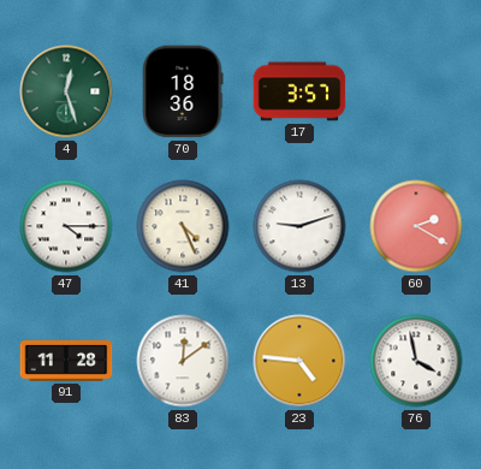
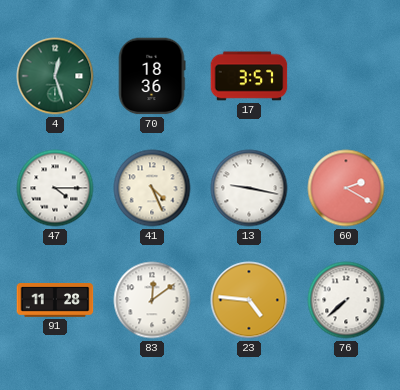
13: 9:12 -> 9:17 (249, 188)
76: 3:58 -> 7:38 (346, 300)
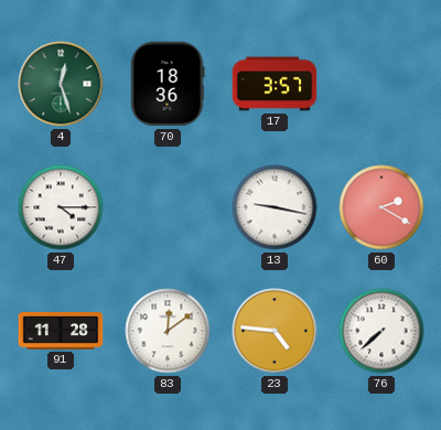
41: 4:26 -> none (152, 188)
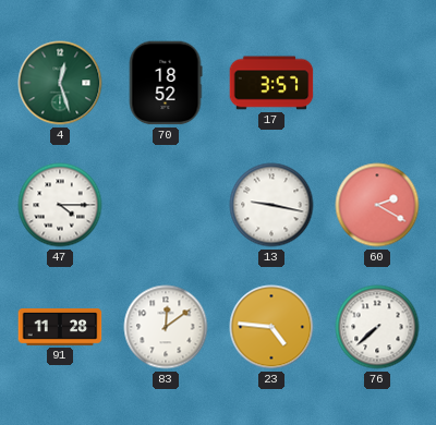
70: 18:36 -> 18:52 (166, 83)
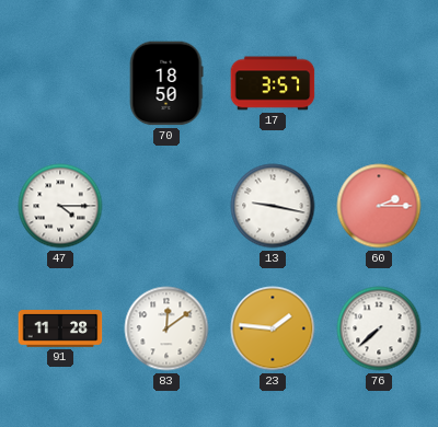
4: 12:27 -> none (60, 83)
70: 18:52 -> 18:50 (166, 83)
60: 2:20 -> 2:15 (379, 206)
23: 4:46 -> 1:46 (273, 328)
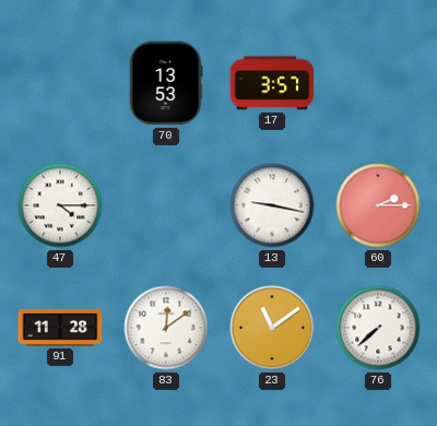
70: 18:50 -> 13:53 (166, 83)
23: 1:46 -> 11:09 (272, 328)
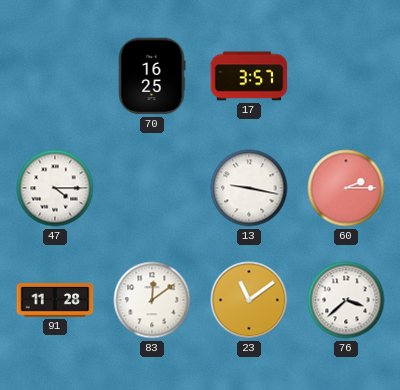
70: 13:53 -> 16:25 (152, 76)
76: 7:38 -> 3:38 (346, 300)
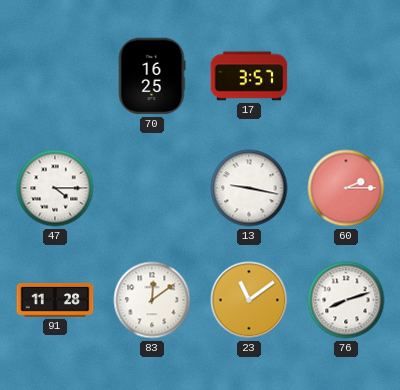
76: 3:38 -> 8:12 (346, 300)
